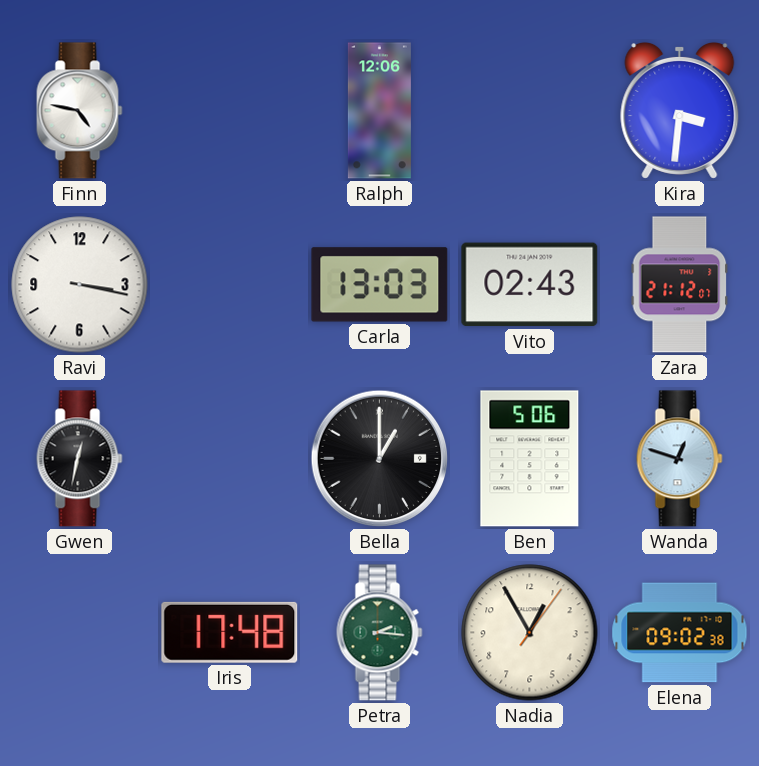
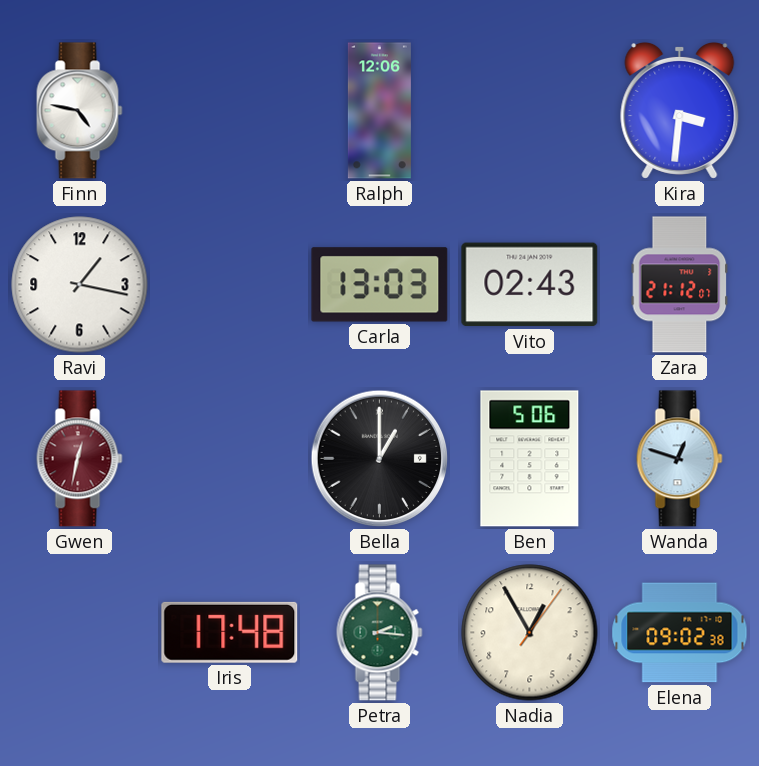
Ravi: 3:17 -> 1:17 (80, 285)
Gwen dial: black -> burgundy (80, 459)
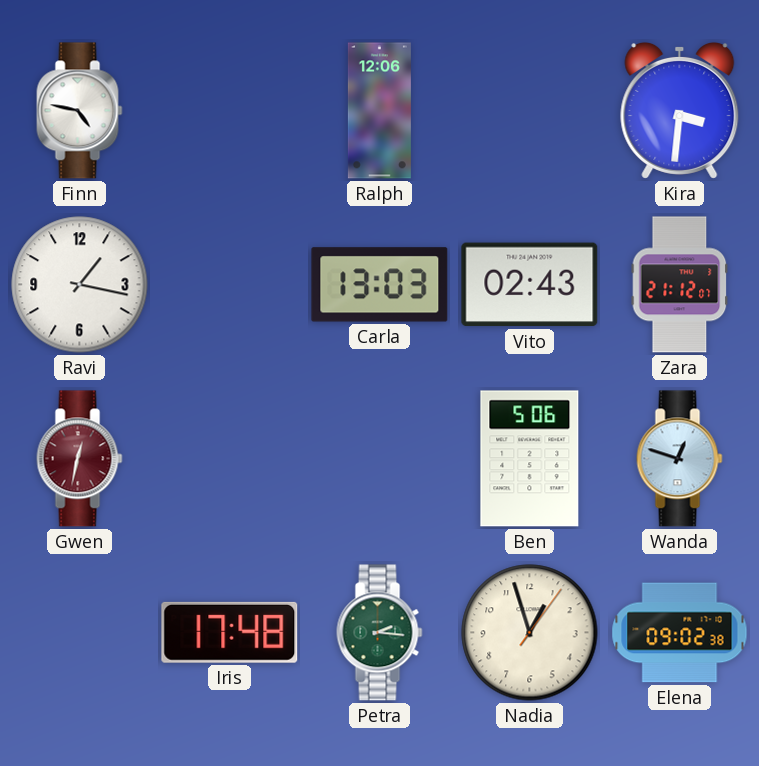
Bella: 1:00 -> none (380, 459)
Nadia: 12:55 -> 12:57 (530, 633)
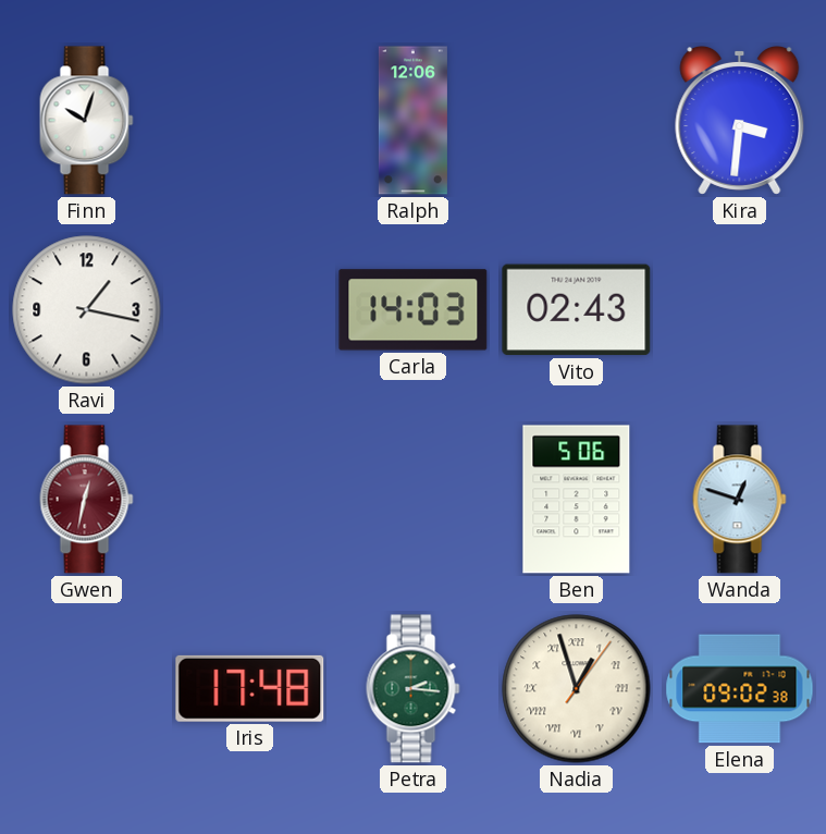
Finn: 4:47 -> 10:03 (87, 121)
Carla: 13:03 -> 14:03 (414, 310)
Zara: 21:12 -> none (680, 285)
Nadia numerals: Arabic -> Roman (577, 689)
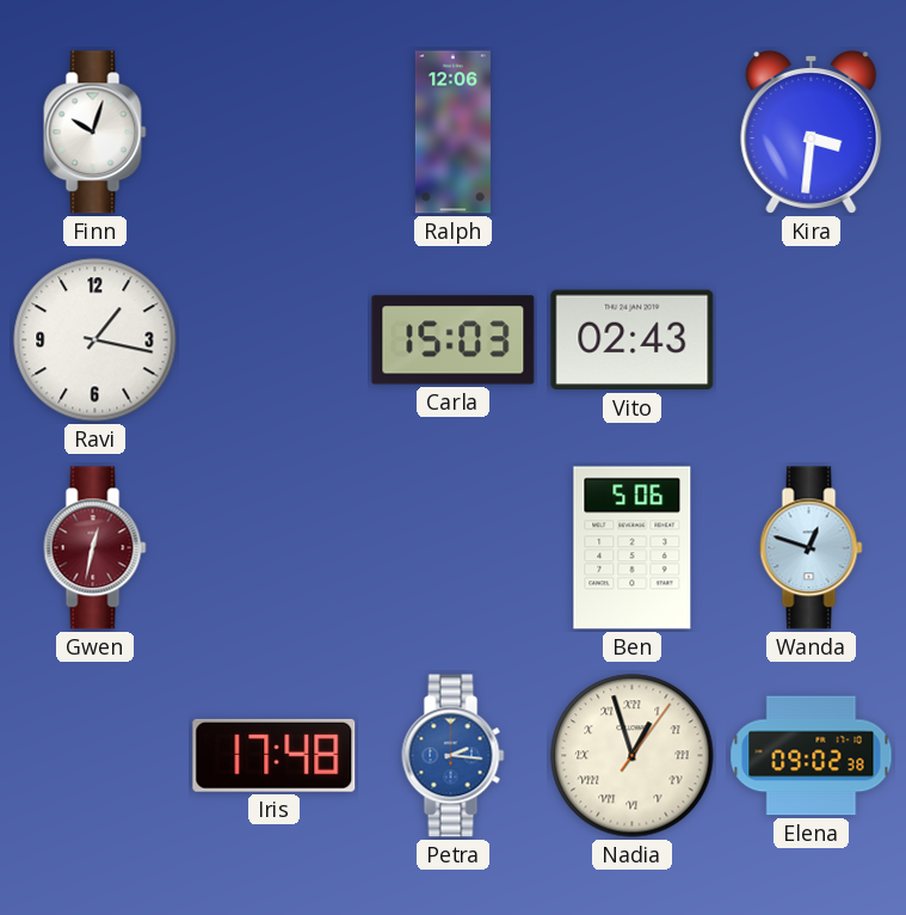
Carla: 14:03 -> 15:03 (454, 340)
Petra dial: green -> blue (454, 756)
